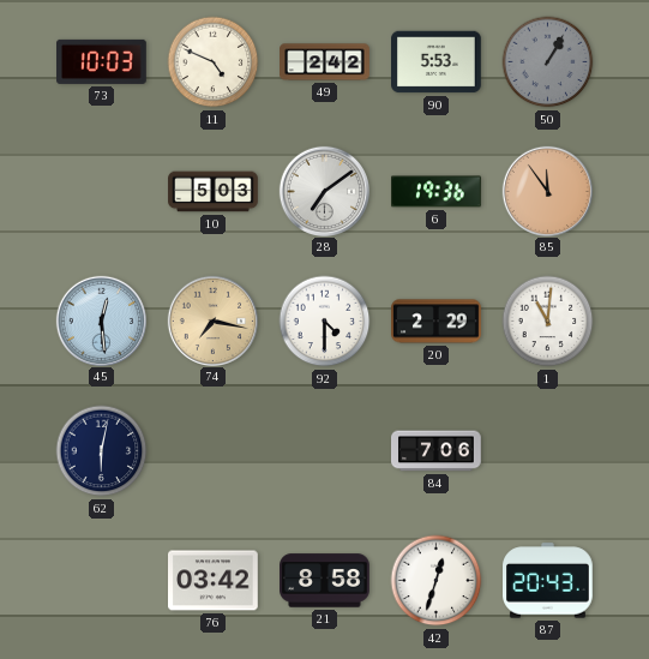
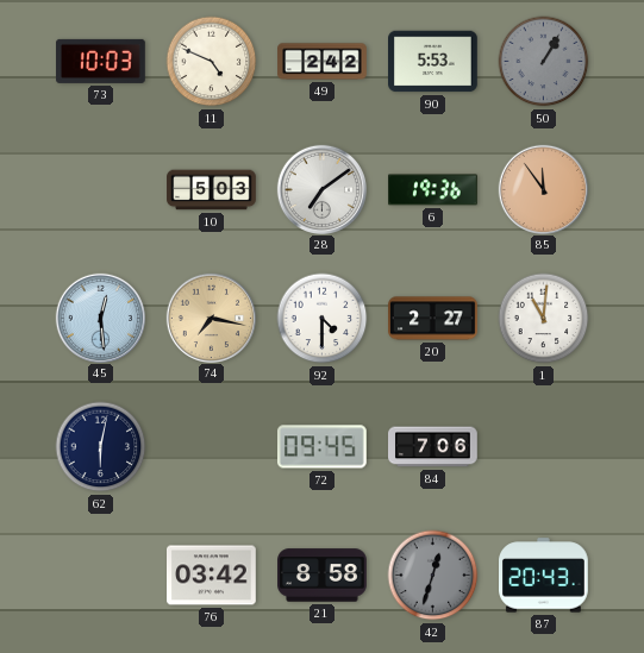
20: 2:29 -> 2:27 (433, 319)
72: none -> 09:45 (321, 447)
42 dial: white -> grey (433, 576)
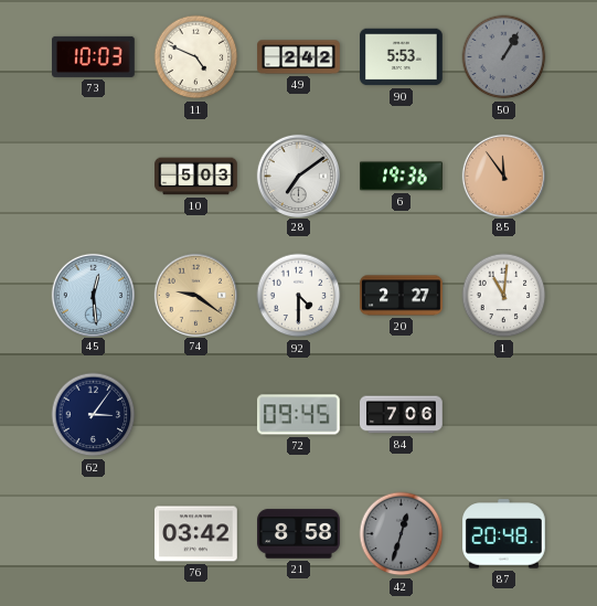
74: 7:17 -> 9:21 (195, 295)
62: 6:02 -> 3:06 (94, 415)
87: 20:43 -> 20:48 (504, 534)
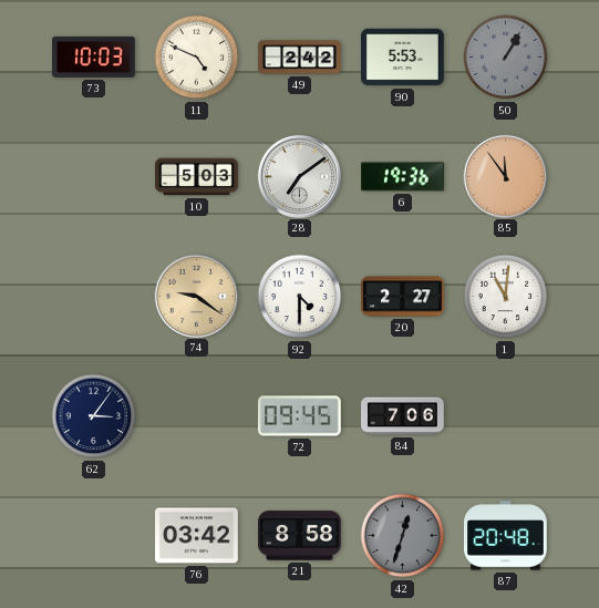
45: 12:29 -> none (93, 295)
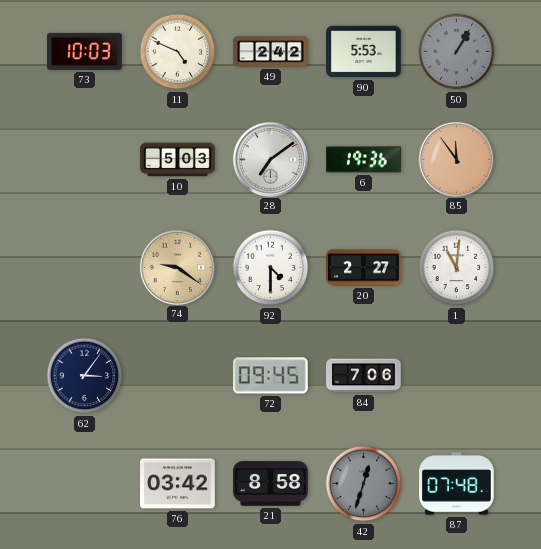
87: 20:48 -> 07:48 (457, 484)
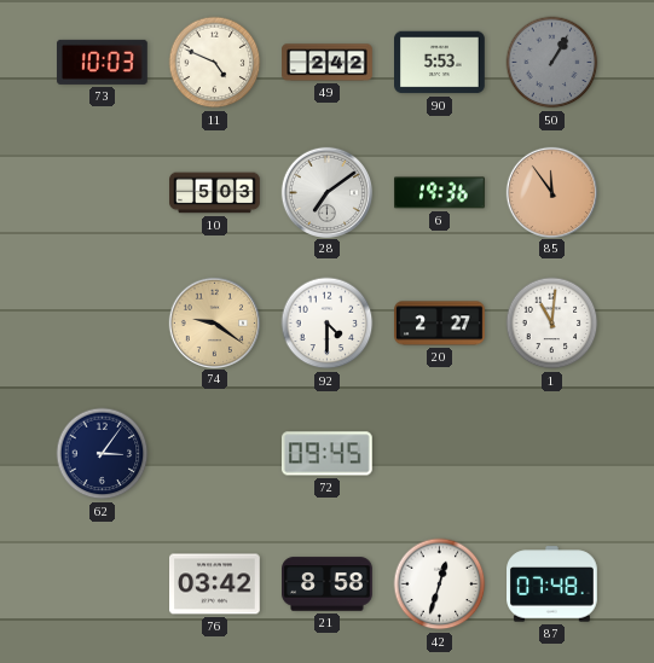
84: 7:06 -> none (364, 376)
42 dial: grey -> white (440, 585)
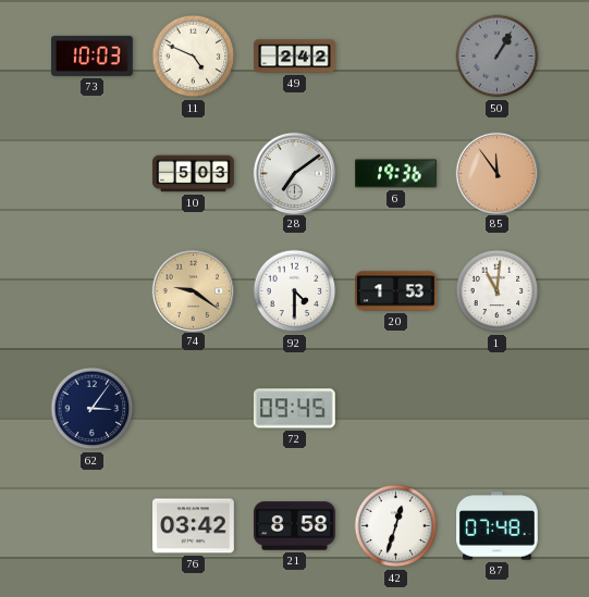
90: 5:53 -> none (440, 63)
20: 2:27 -> 1:53 (396, 291)
